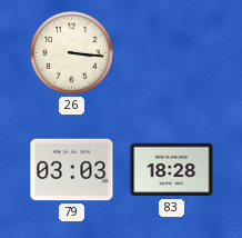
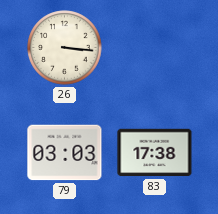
83: 18:28 -> 17:38 (155, 153)
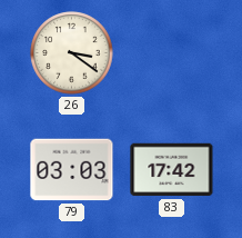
26: 3:16 -> 3:21 (72, 53)
83: 17:38 -> 17:42 (172, 170)
